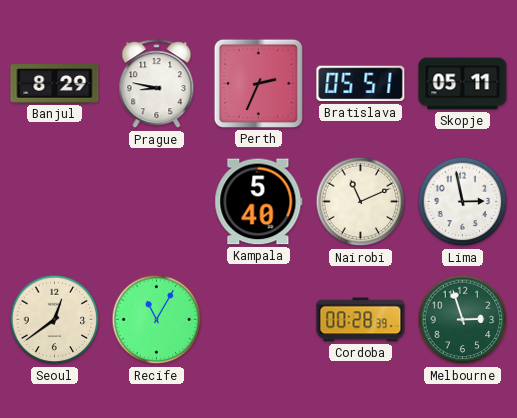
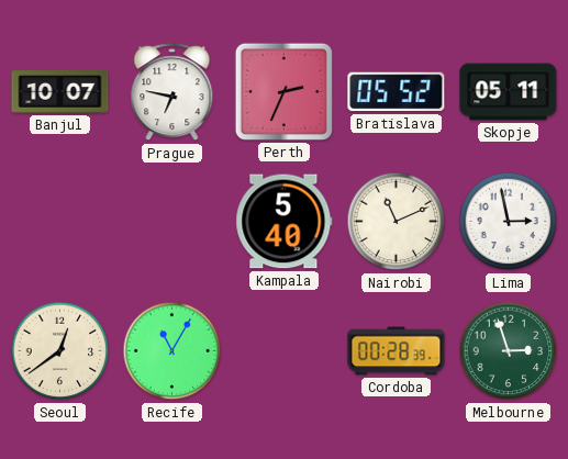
Banjul: 8:29 -> 10:07 (60, 92)
Prague: 8:47 -> 6:47 (172, 92)
Bratislava: 05:51 -> 05:52 (397, 92)
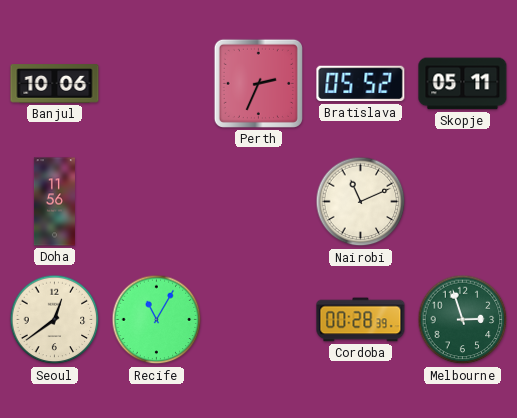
Banjul: 10:07 -> 10:06 (55, 84)
Prague: 6:47 -> none (172, 92)
Doha: none -> 11:56 (54, 202)
Kampala: 5:40 -> none (285, 222)
Lima: 2:58 -> none (509, 222)
